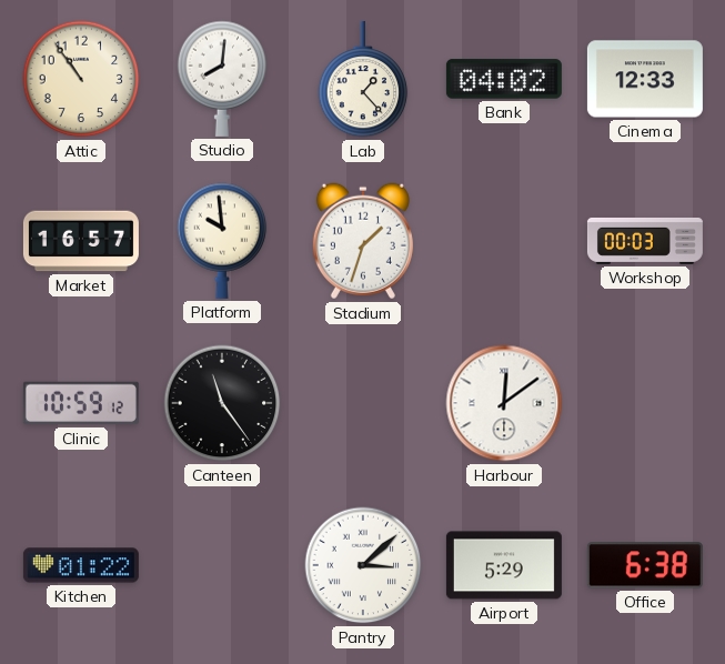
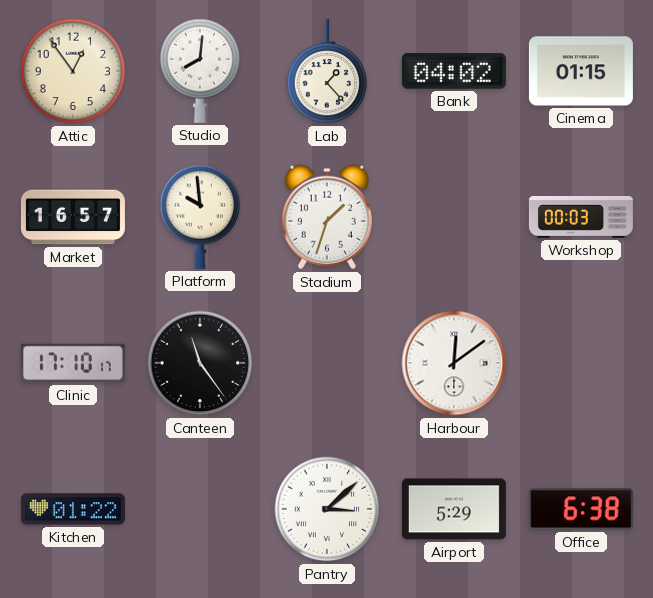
Attic: 10:54 -> 12:54 (73, 71)
Cinema: 12:33 -> 01:15 (581, 71)
Clinic: 10:59 -> 17:10 (73, 363)
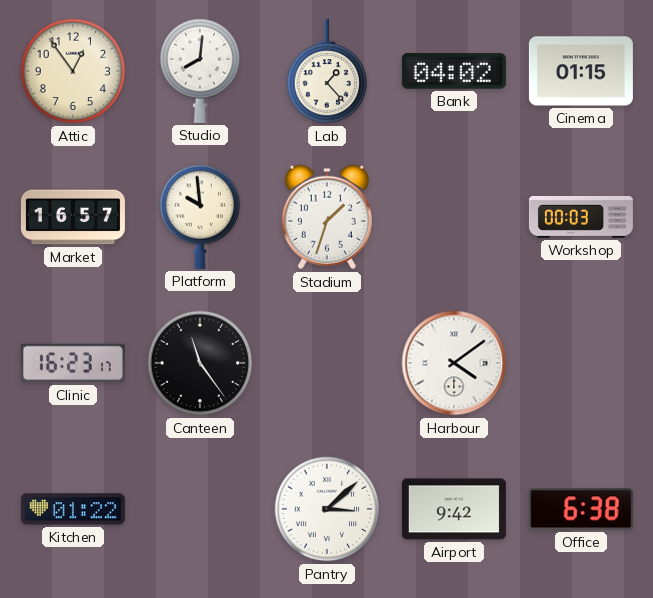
Clinic: 17:10 -> 16:23 (73, 363)
Harbour: 12:09 -> 4:09 (454, 363)
Airport: 5:29 -> 9:42 (454, 509)
